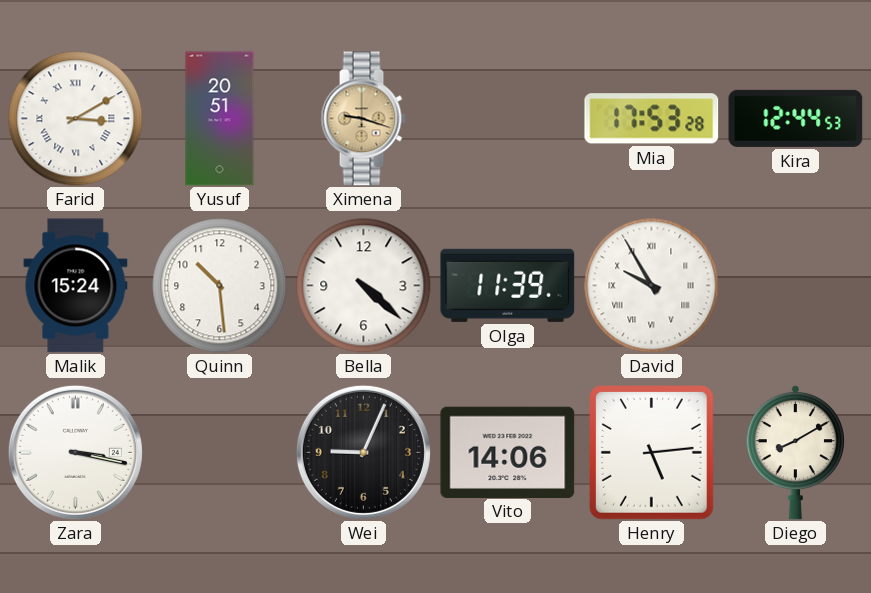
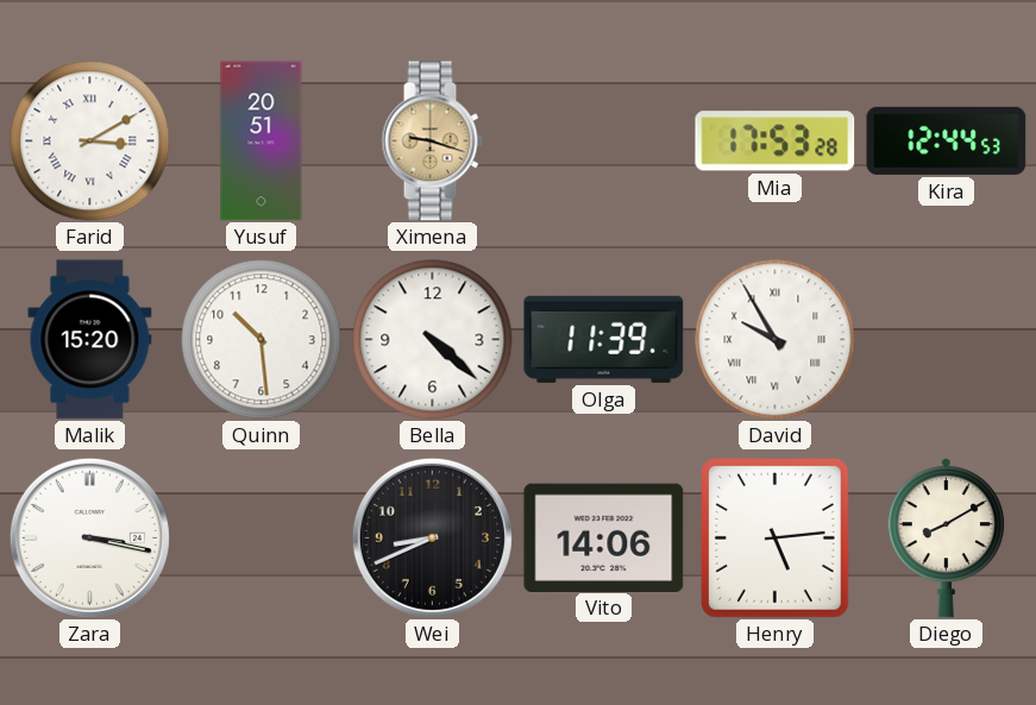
Malik: 15:24 -> 15:20 (90, 340)
Wei: 9:04 -> 8:41 (432, 537)
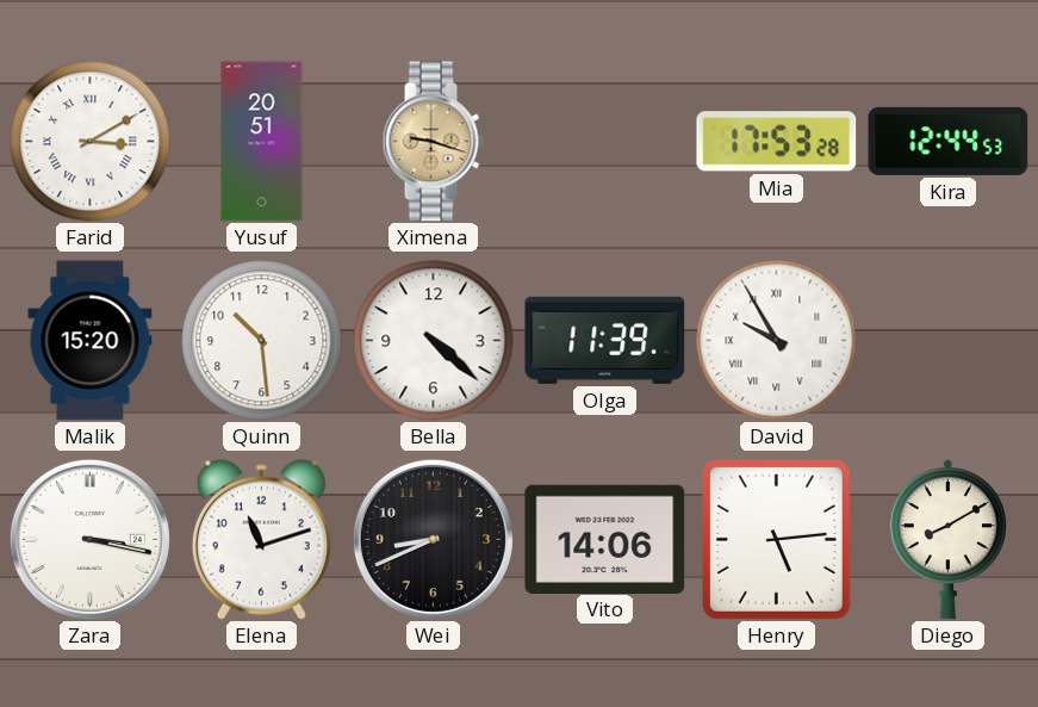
Elena: none -> 11:12 (261, 539)
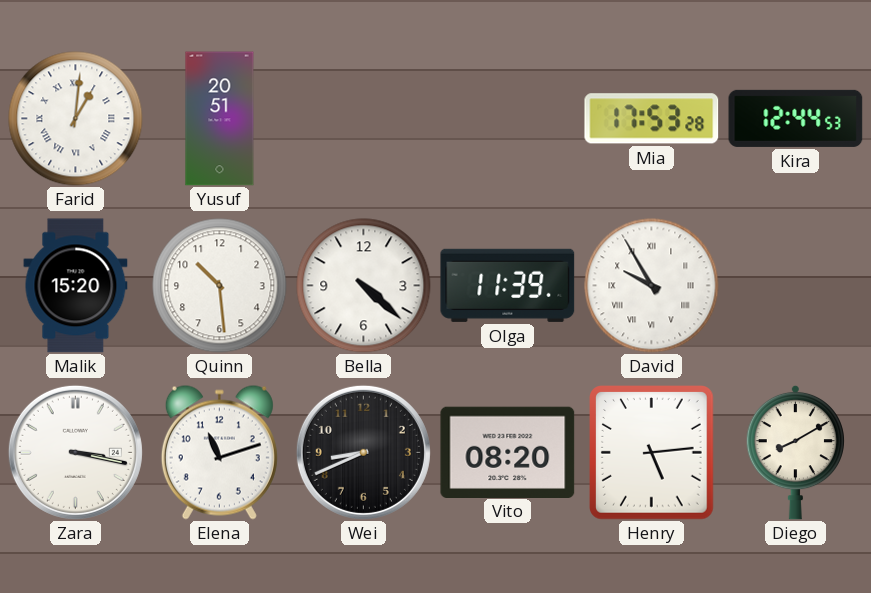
Farid: 3:10 -> 1:01 (76, 119)
Ximena: 9:18 -> none (433, 142)
Vito: 14:06 -> 08:20 (508, 452)
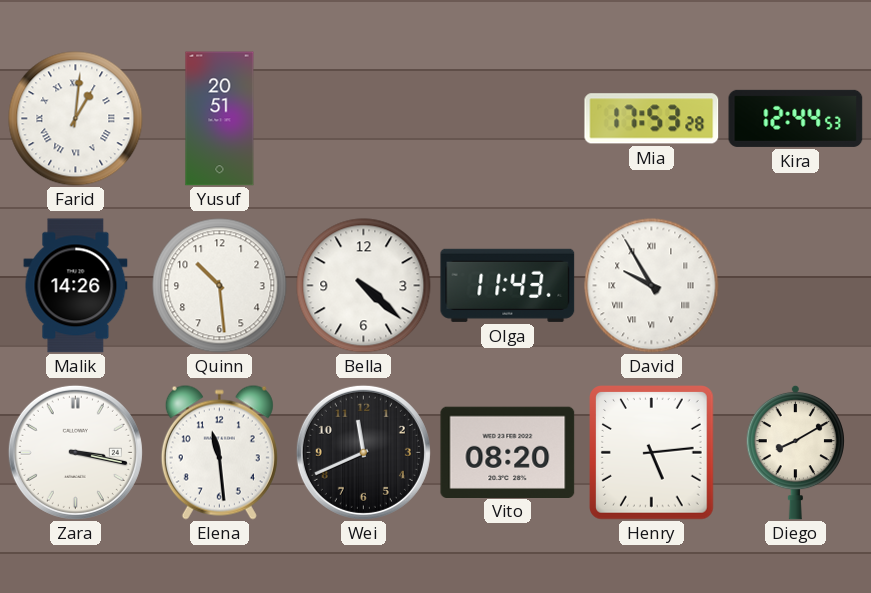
Malik: 15:20 -> 14:26 (76, 286)
Olga: 11:39 -> 11:43 (508, 285)
Elena: 11:12 -> 11:29 (219, 452)
Wei: 8:41 -> 11:41 (363, 452)
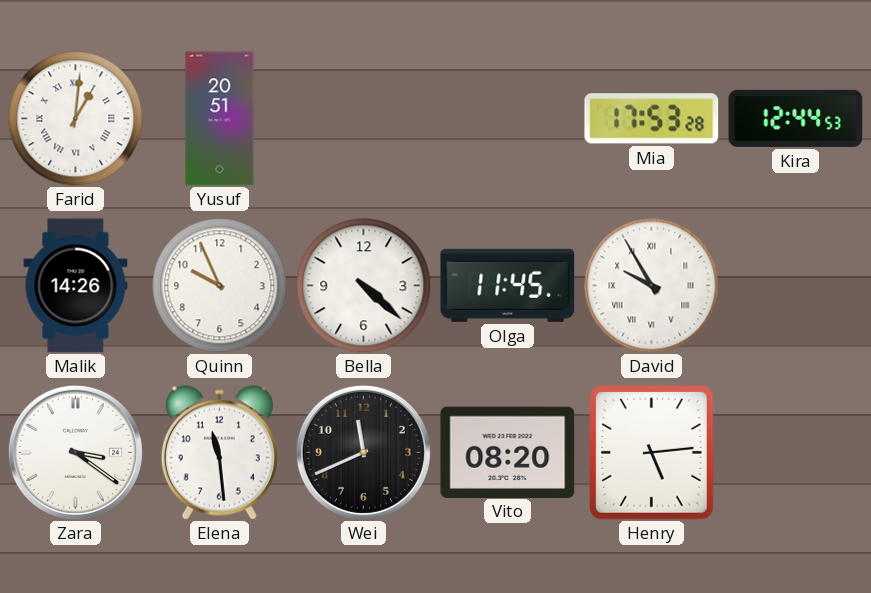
Quinn: 10:29 -> 9:56 (220, 286)
Olga: 11:43 -> 11:45 (508, 285)
Zara: 3:17 -> 3:21 (75, 452)
Diego: 8:10 -> none (795, 452)
